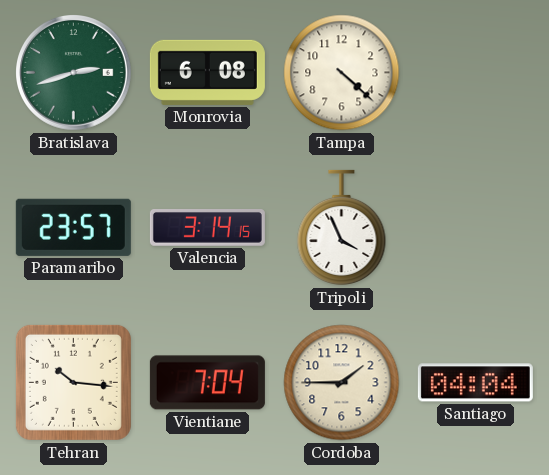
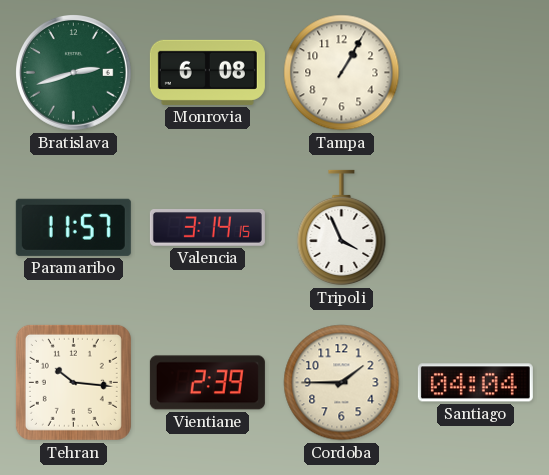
Tampa: 4:22 -> 1:05 (342, 73)
Paramaribo: 23:57 -> 11:57 (73, 227)
Vientiane: 7:04 -> 2:39 (207, 383)
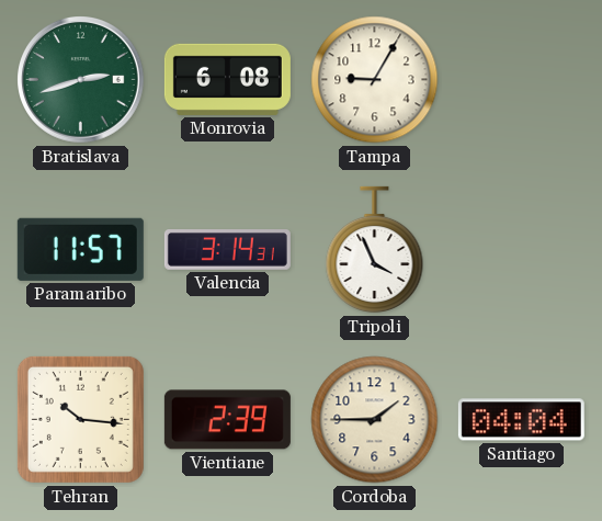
Tampa: 1:05 -> 9:05 (375, 80)
Valencia: 3:14:15 -> 3:14:31 (227, 250)
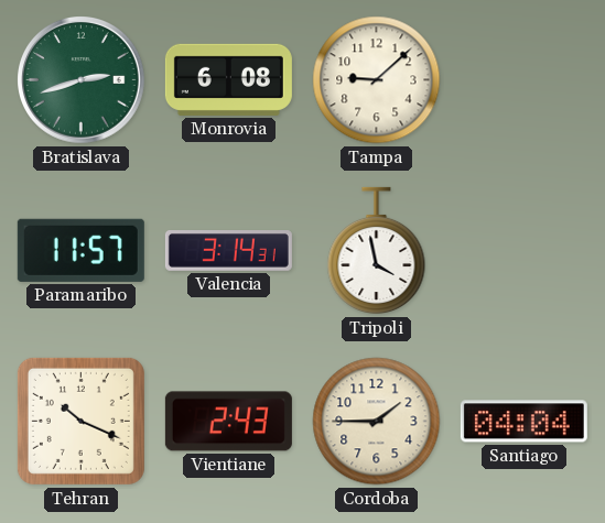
Tampa: 9:05 -> 9:08 (377, 80)
Tripoli: 3:56 -> 3:58 (377, 251)
Tehran: 10:16 -> 10:19 (80, 421)
Vientiane: 2:39 -> 2:43 (228, 422)
